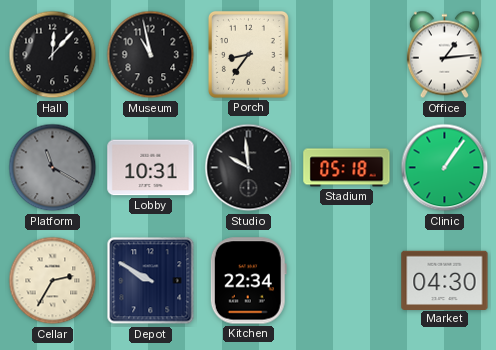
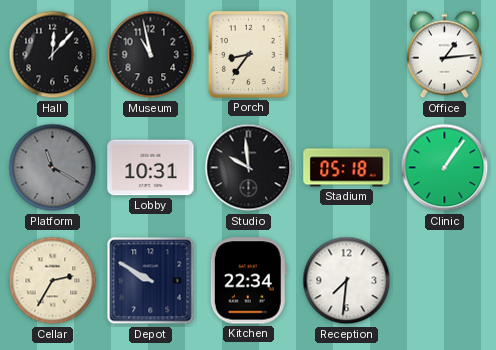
Reception: none -> 7:31 (347, 281)
Market: 04:30 -> none (445, 280)
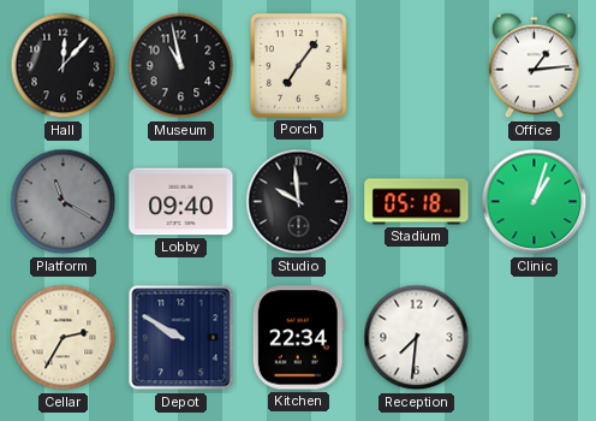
Porch: 8:36 -> 7:06 (298, 65)
Lobby: 10:31 -> 09:40 (181, 202)
Clinic: 1:06 -> 1:03 (535, 202)
